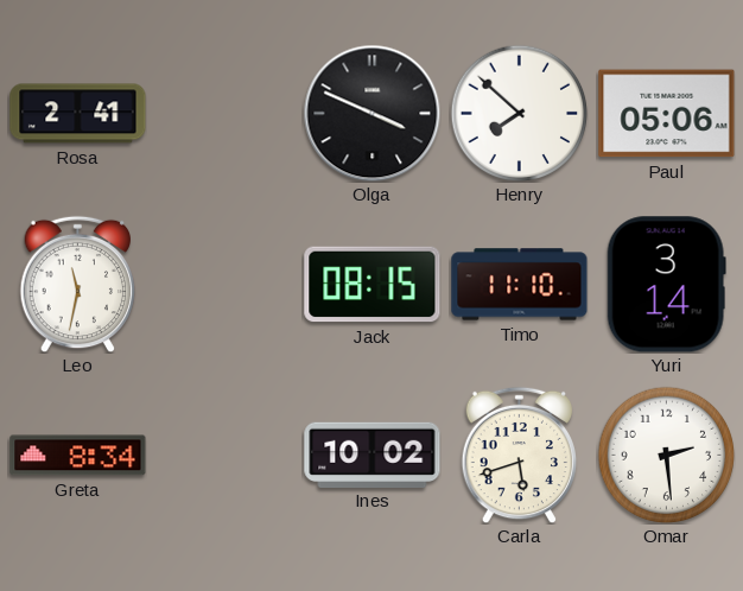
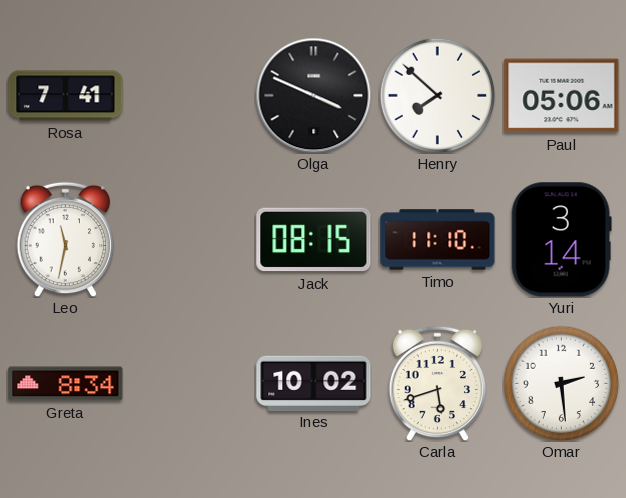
Rosa: 2:41 -> 7:41 (66, 96)
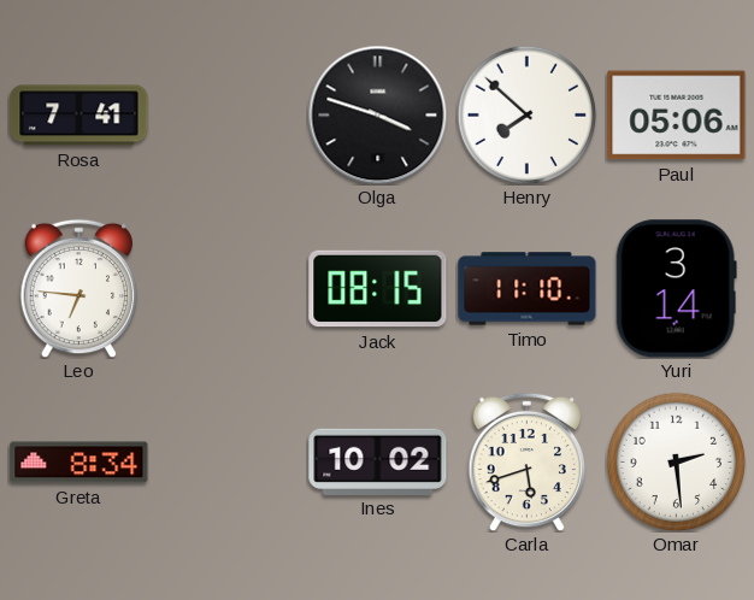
Olga: 3:49 -> 3:48 (377, 114)
Leo: 11:32 -> 6:46 (79, 288)
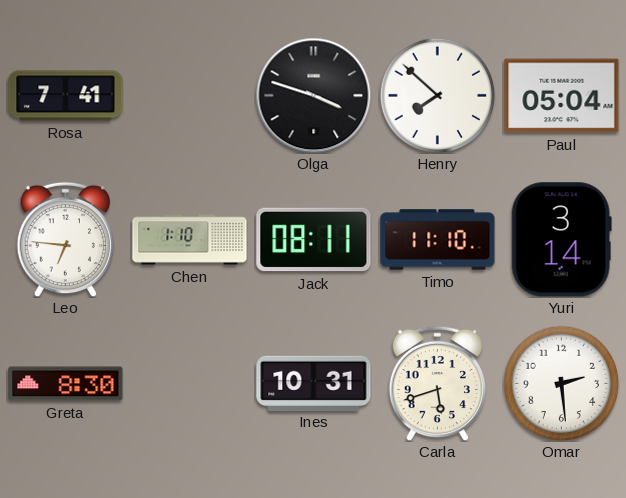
Paul: 05:06 -> 05:04 (562, 96)
Chen: none -> 1:10 (190, 240)
Jack: 08:15 -> 08:11 (314, 240)
Greta: 8:34 -> 8:30 (66, 384)
Ines: 10:02 -> 10:31 (314, 383)
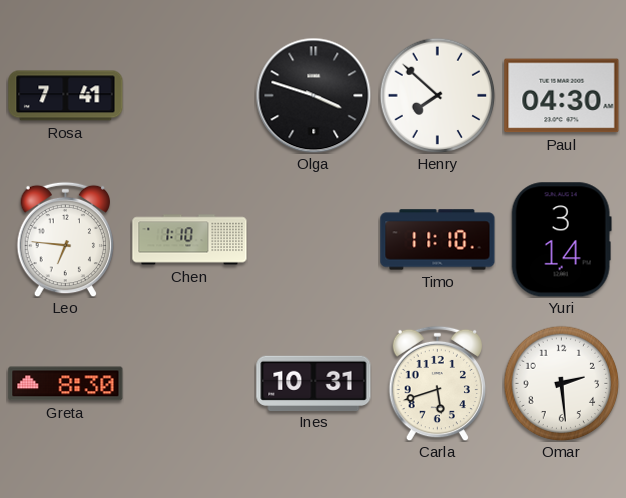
Paul: 05:04 -> 04:30 (562, 96)
Jack: 08:11 -> none (314, 240)
